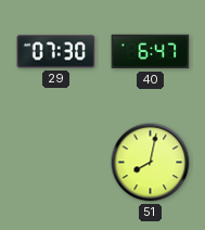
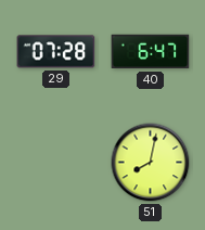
29: 07:30 -> 07:28 (56, 52)
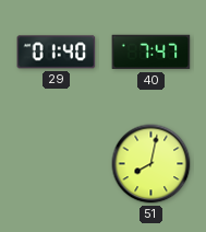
29: 07:28 -> 01:40 (57, 53)
40: 6:47 -> 7:47 (152, 53)
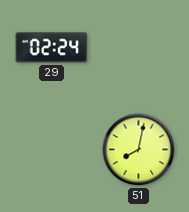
29: 01:40 -> 02:24 (52, 48)
40: 7:47 -> none (152, 53)
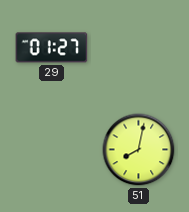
29: 02:24 -> 01:27 (52, 48)
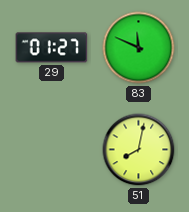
83: none -> 11:49 (139, 48)
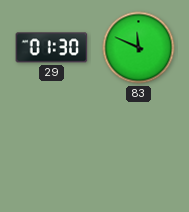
29: 01:27 -> 01:30 (52, 48)
51: 8:02 -> none (139, 150)
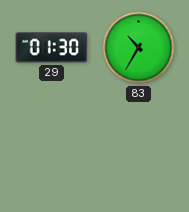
83: 11:49 -> 10:35 (139, 48)
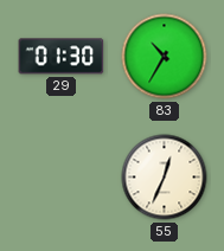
55: none -> 12:34 (165, 178)
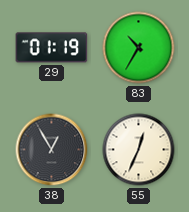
29: 01:30 -> 01:19 (52, 48)
38: none -> 12:55 (52, 150)
